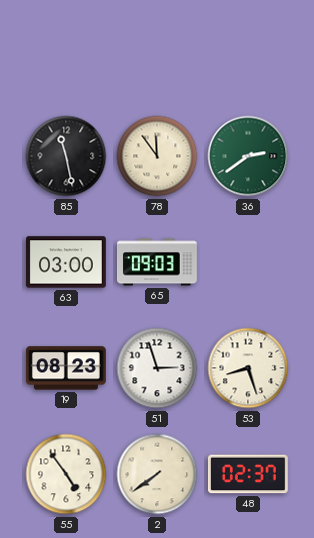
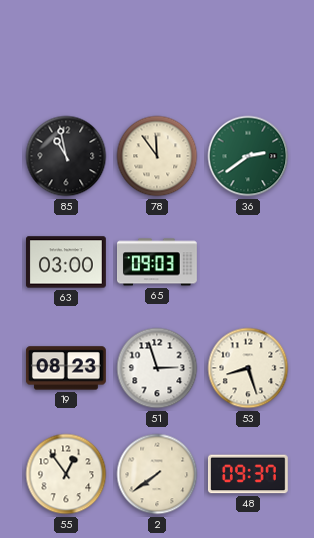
85: 11:28 -> 10:58 (66, 156)
55: 4:54 -> 12:54 (66, 474)
48: 02:37 -> 09:37 (248, 474)
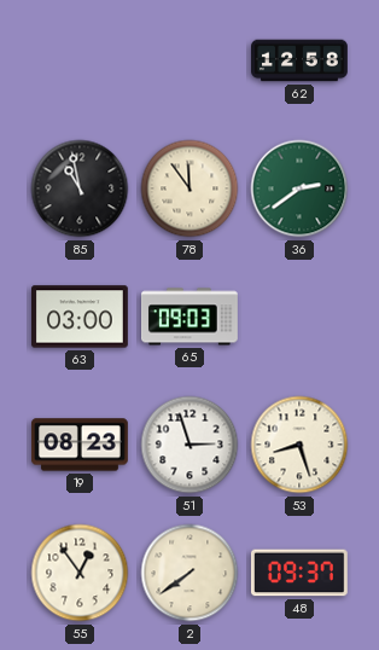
62: none -> 12:58 (301, 60)
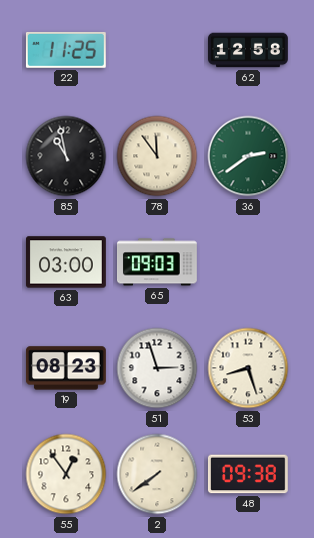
22: none -> 11:25 (66, 50)
48: 09:37 -> 09:38 (248, 474)
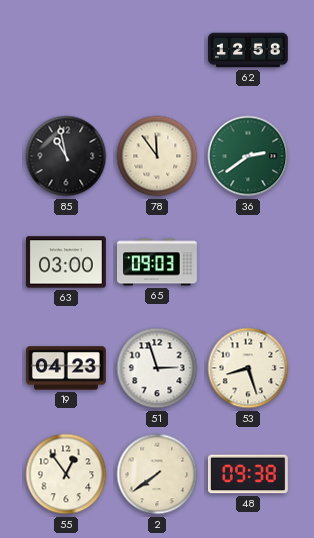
22: 11:25 -> none (66, 50)
19: 08:23 -> 04:23 (67, 368)
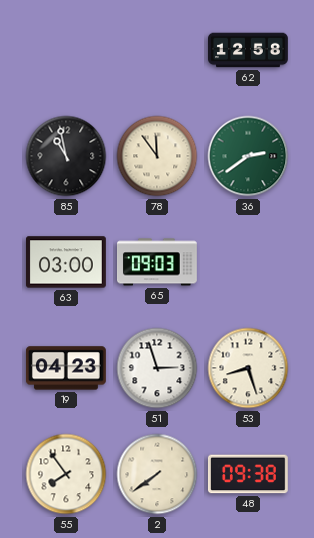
55: 12:54 -> 7:54 (66, 474)
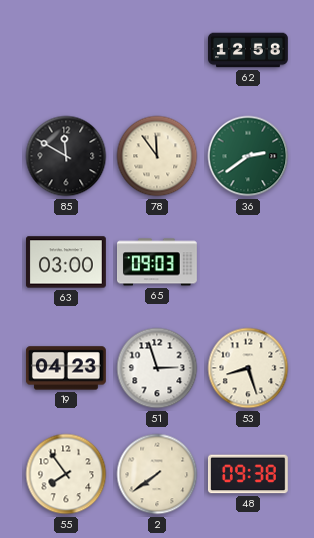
85: 10:58 -> 11:50 (66, 156)
